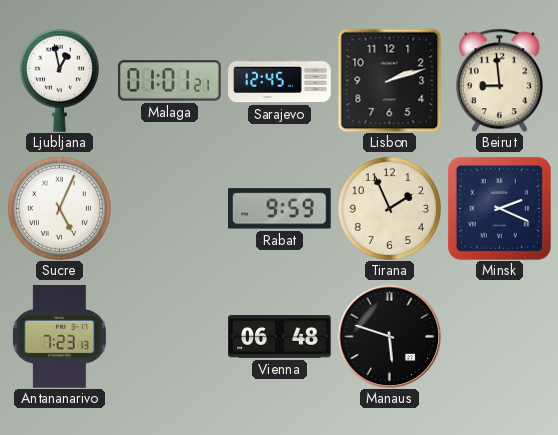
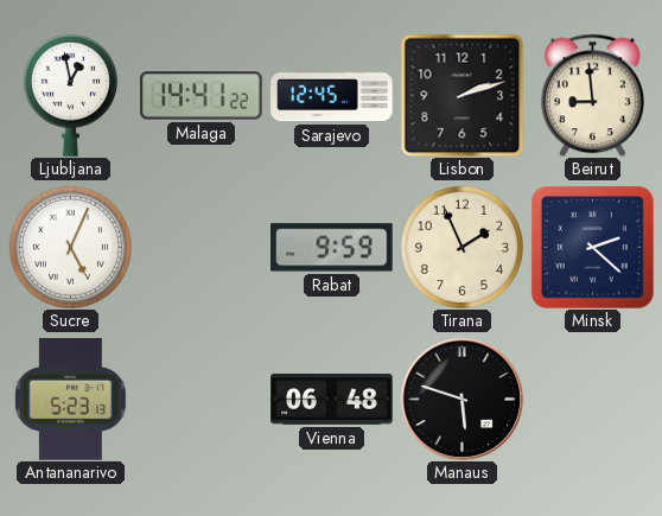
Malaga: 01:01 -> 14:41 (202, 96)
Minsk: 2:19 -> 2:22 (592, 247)
Antananarivo: 7:23 -> 5:23 (70, 400)
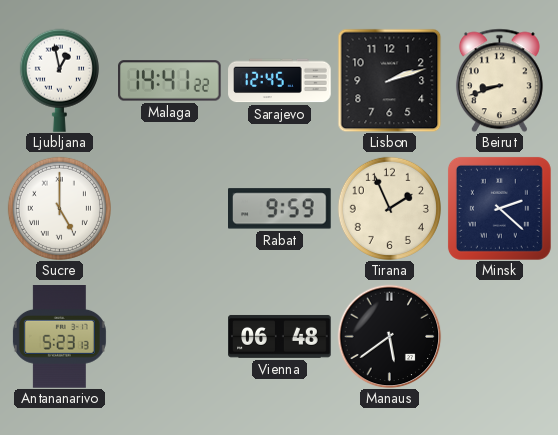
Beirut: 8:59 -> 8:42 (499, 80)
Sucre: 5:04 -> 5:00 (59, 208)
Manaus: 5:48 -> 5:39 (389, 336)
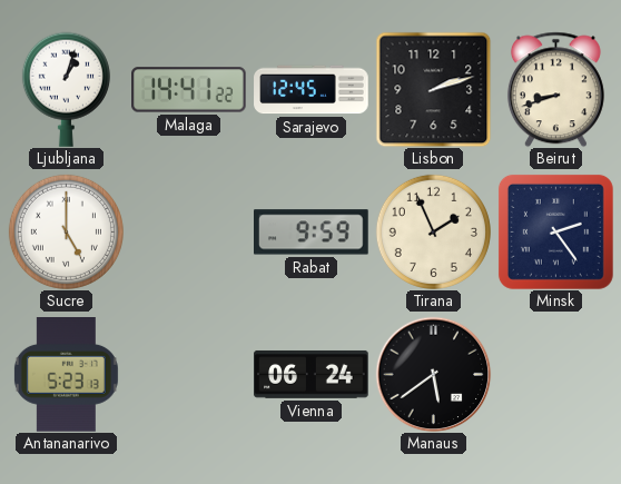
Ljubljana: 12:58 -> 1:03 (66, 89)
Minsk: 2:22 -> 2:24 (555, 231)
Vienna: 06:48 -> 06:24 (312, 375)
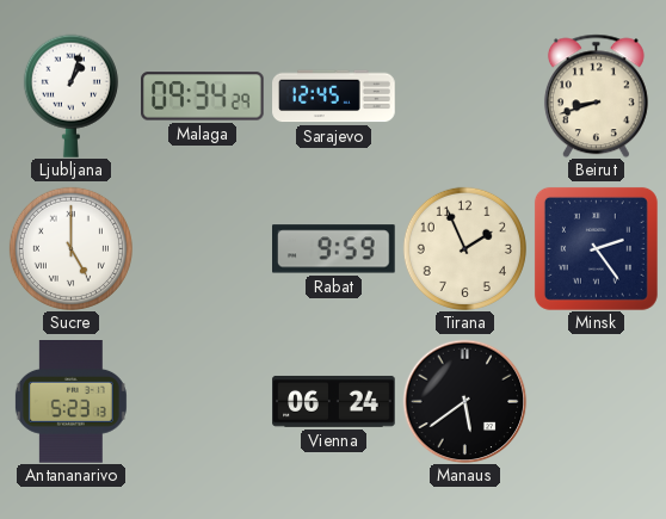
Malaga: 14:41 -> 09:34 (203, 97)
Lisbon: 2:12 -> none (433, 89)
